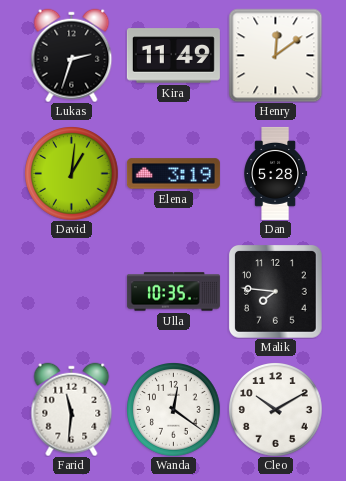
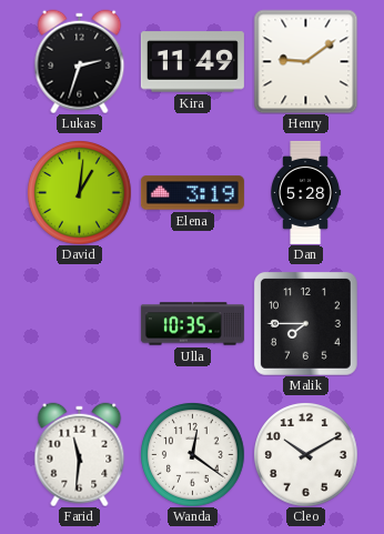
Henry: 12:09 -> 9:09 (305, 61)
Malik: 7:46 -> 7:45 (306, 324)
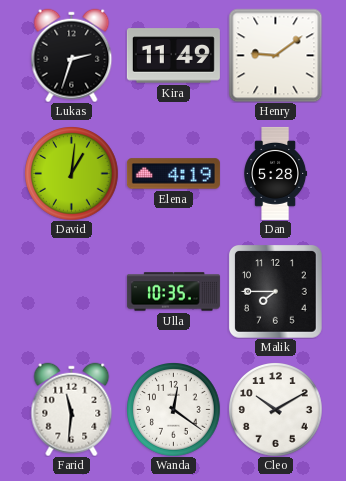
Elena: 3:19 -> 4:19 (173, 174)
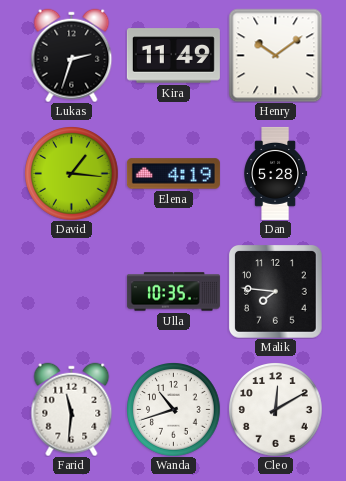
Henry: 9:09 -> 10:09 (275, 55)
David: 1:01 -> 1:16 (72, 174)
Malik: 7:45 -> 7:46 (276, 292)
Wanda: 12:21 -> 10:42 (174, 410)
Cleo: 10:10 -> 12:10 (276, 410)
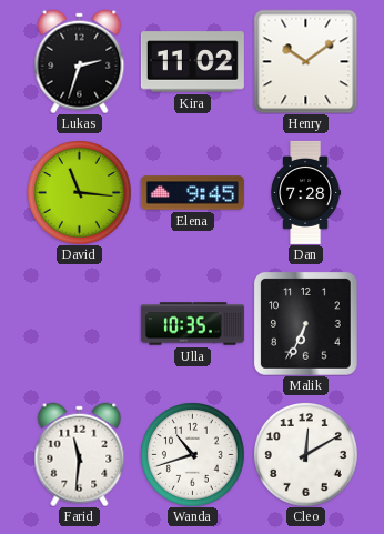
Kira: 11:49 -> 11:02 (192, 62)
David: 1:16 -> 11:16 (80, 193)
Elena: 4:19 -> 9:45 (192, 193)
Dan: 5:28 -> 7:28 (306, 192)
Malik: 7:46 -> 6:34 (306, 324)
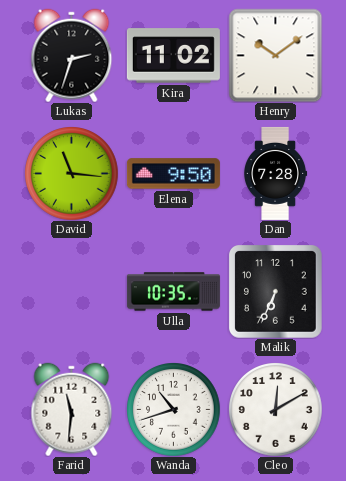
Elena: 9:45 -> 9:50 (173, 174)
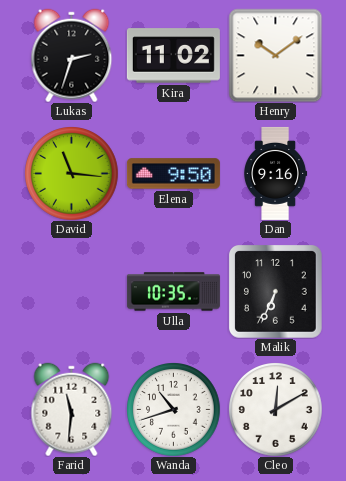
Dan: 7:28 -> 9:16 (276, 173)
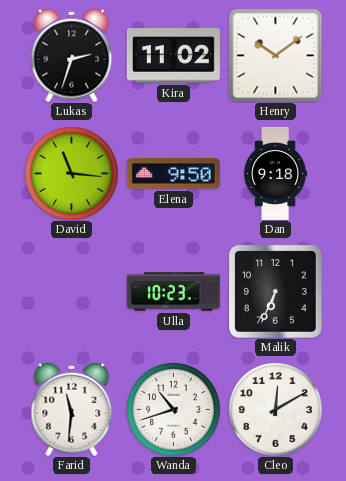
Dan: 9:16 -> 9:18 (276, 173)
Ulla: 10:35 -> 10:23 (173, 292)
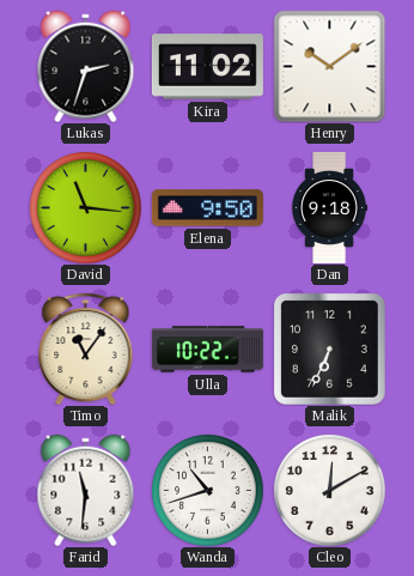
Timo: none -> 11:06 (86, 348)
Ulla: 10:23 -> 10:22 (207, 350)
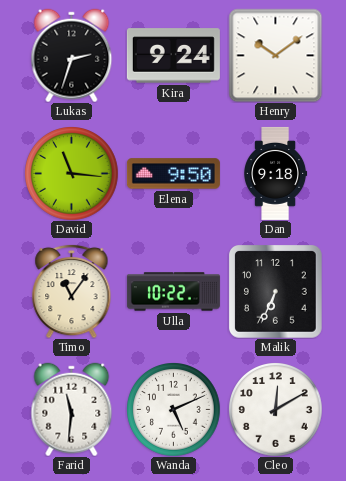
Kira: 11:02 -> 9:24 (173, 56)
Wanda: 10:42 -> 5:11 (174, 410)
